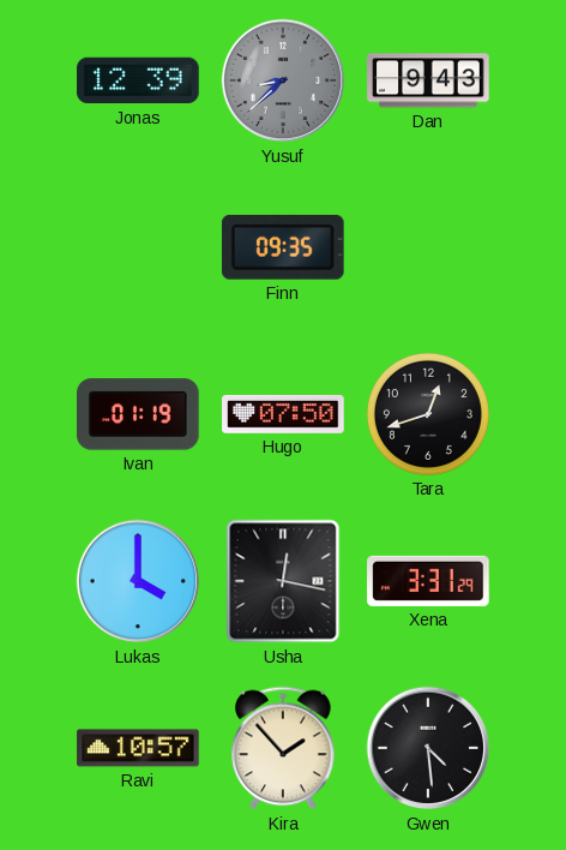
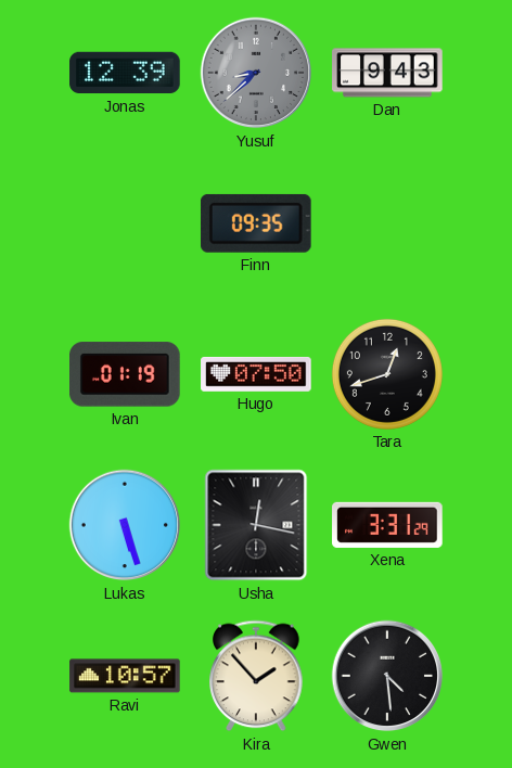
Lukas: 4:00 -> 5:27 (125, 525)
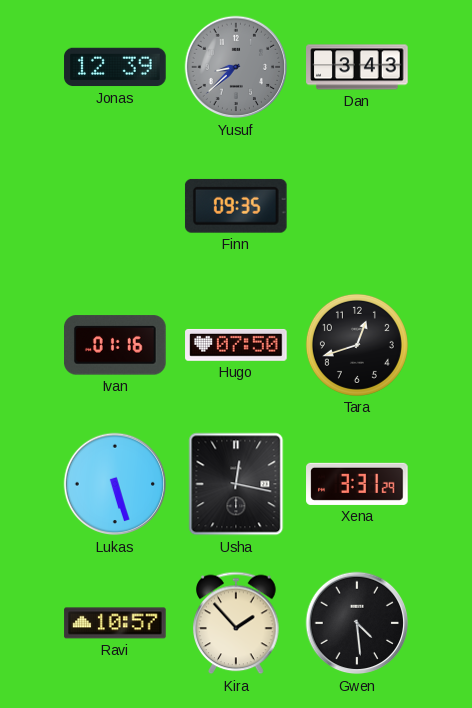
Dan: 9:43 -> 3:43 (357, 67)
Ivan: 01:19 -> 01:16 (116, 345)
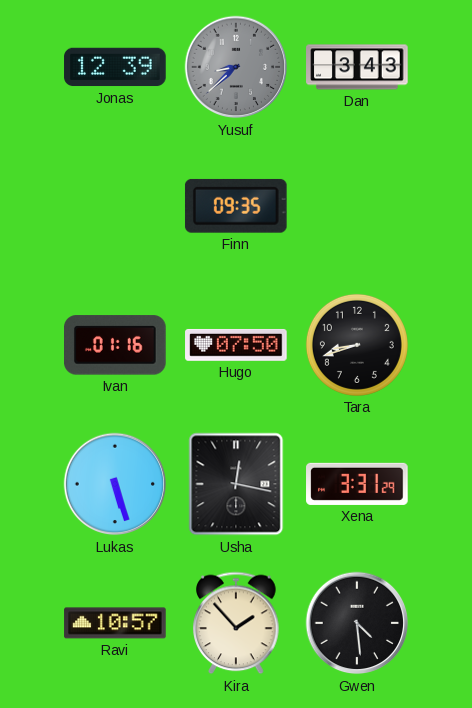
Tara: 12:42 -> 8:42 (357, 345)
